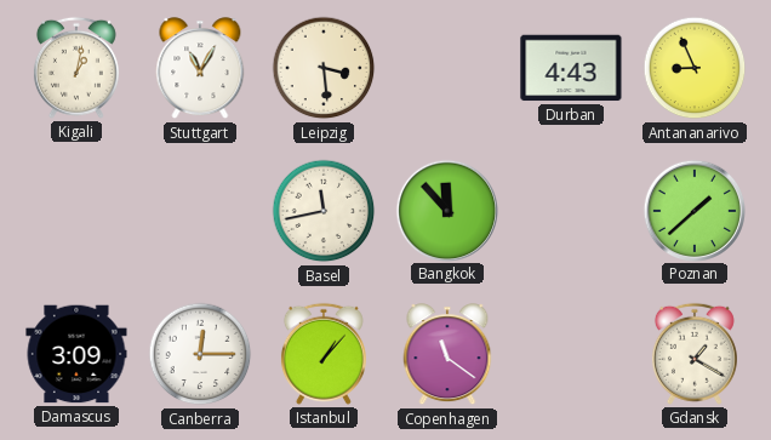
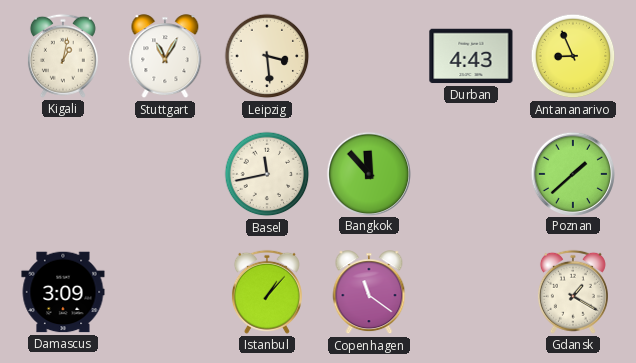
Canberra: 12:15 -> none (200, 354)
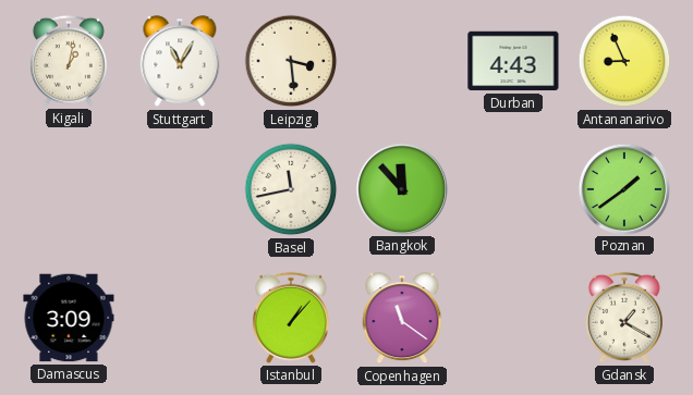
Poznan: 1:38 -> 1:39 (623, 188)
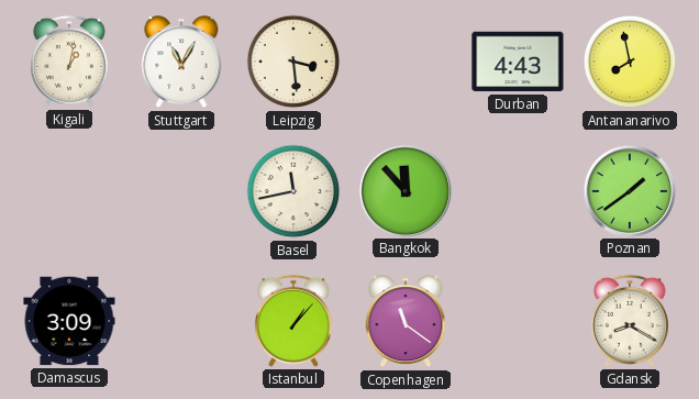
Antananarivo: 8:56 -> 7:58 (630, 62)
Gdansk: 1:20 -> 8:20 (630, 321)
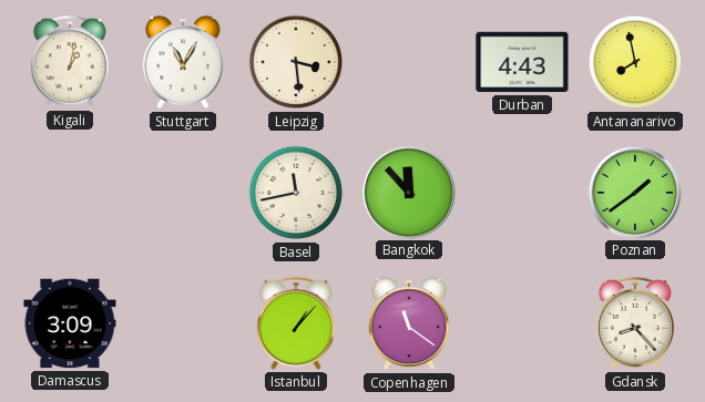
Gdansk: 8:20 -> 8:23 (635, 323)
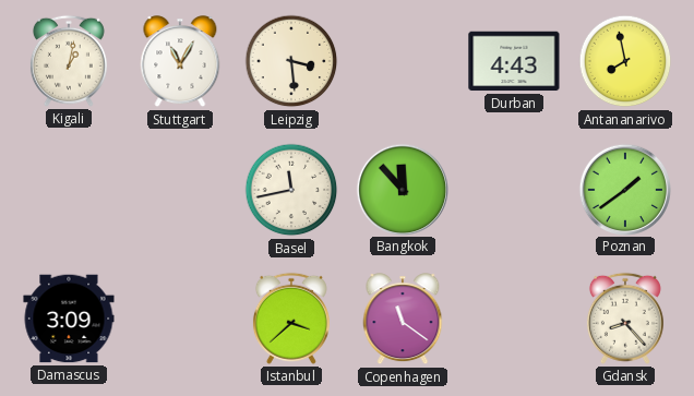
Istanbul: 1:07 -> 3:38 (291, 319)
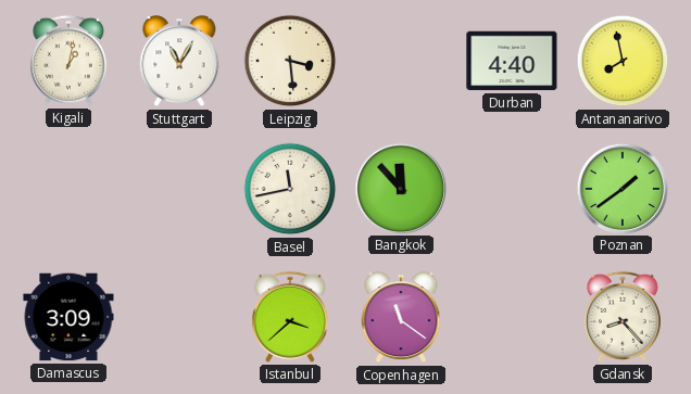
Durban: 4:43 -> 4:40 (512, 61)
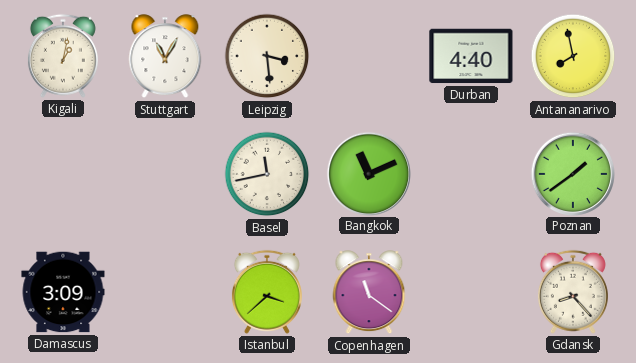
Bangkok: 11:53 -> 11:11 (368, 173)
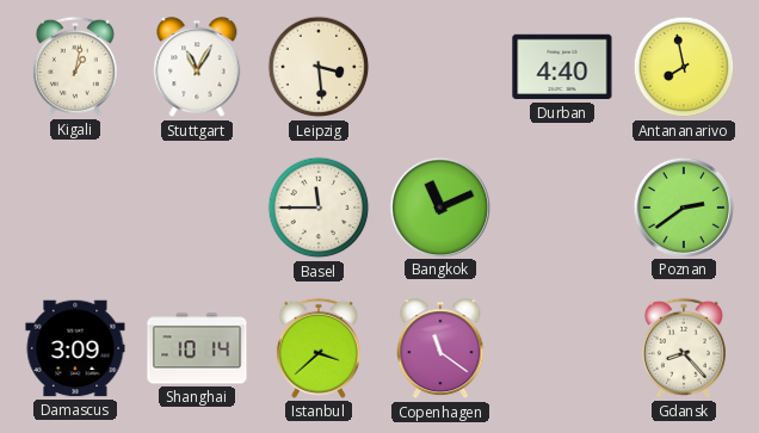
Basel: 11:43 -> 11:45 (319, 208)
Poznan: 1:39 -> 2:39 (683, 206)
Shanghai: none -> 10:14 (197, 348)
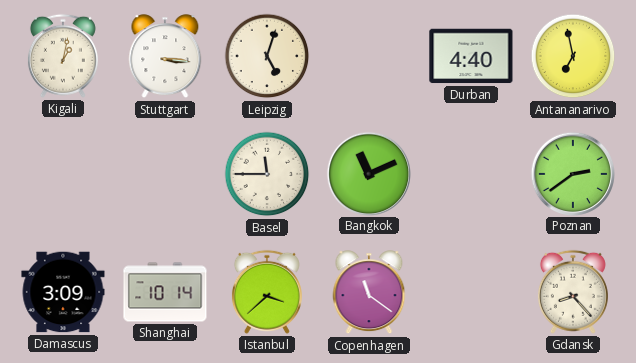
Stuttgart: 11:05 -> 3:16 (165, 57)
Leipzig: 3:29 -> 5:03 (267, 56)
Antananarivo: 7:58 -> 6:58 (573, 56)
